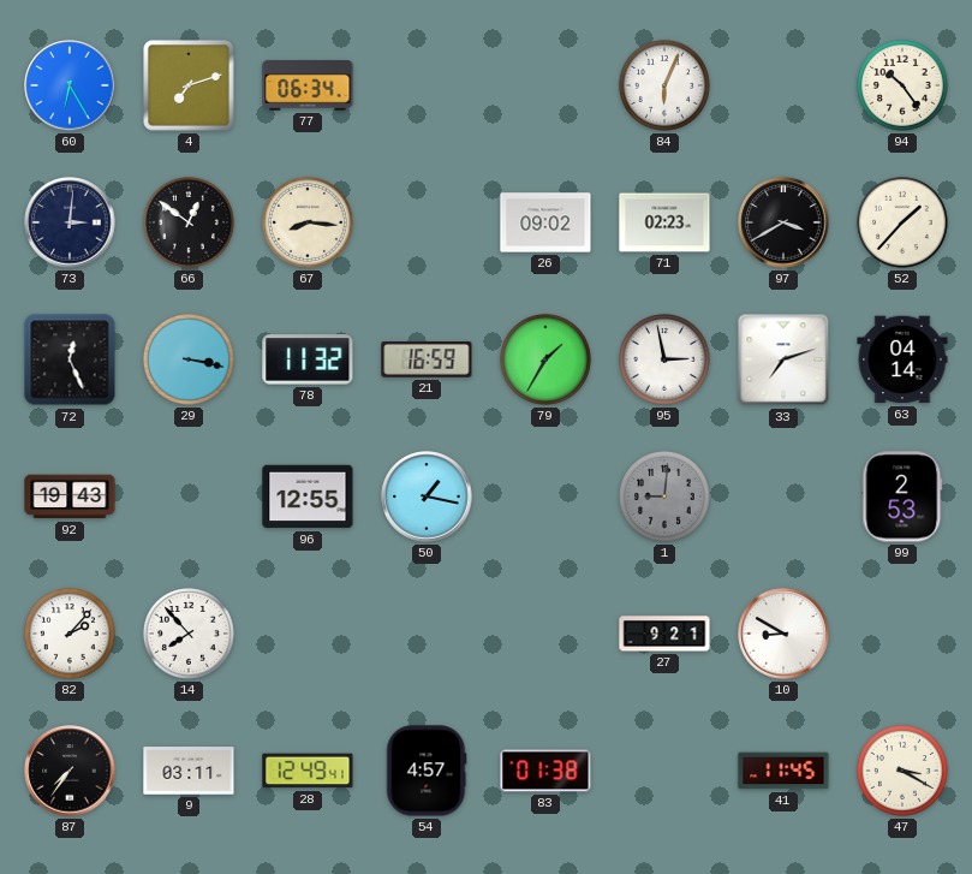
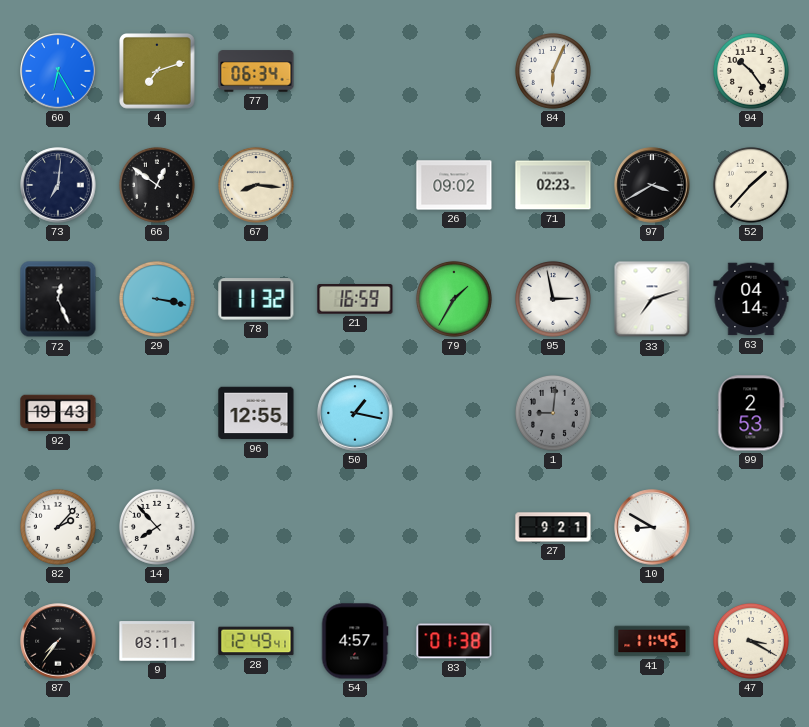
73: 3:01 -> 7:01 (58, 185)
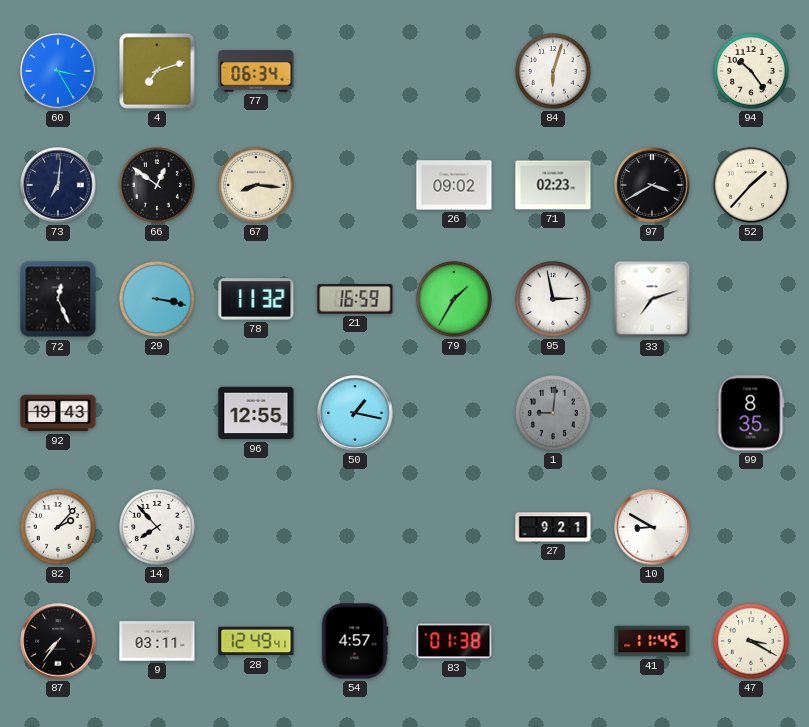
60: 6:25 -> 3:25 (58, 71)
84: 6:04 -> 6:03 (553, 71)
63: 04:14 -> none (751, 299)
99: 2:53 -> 8:35 (751, 413)
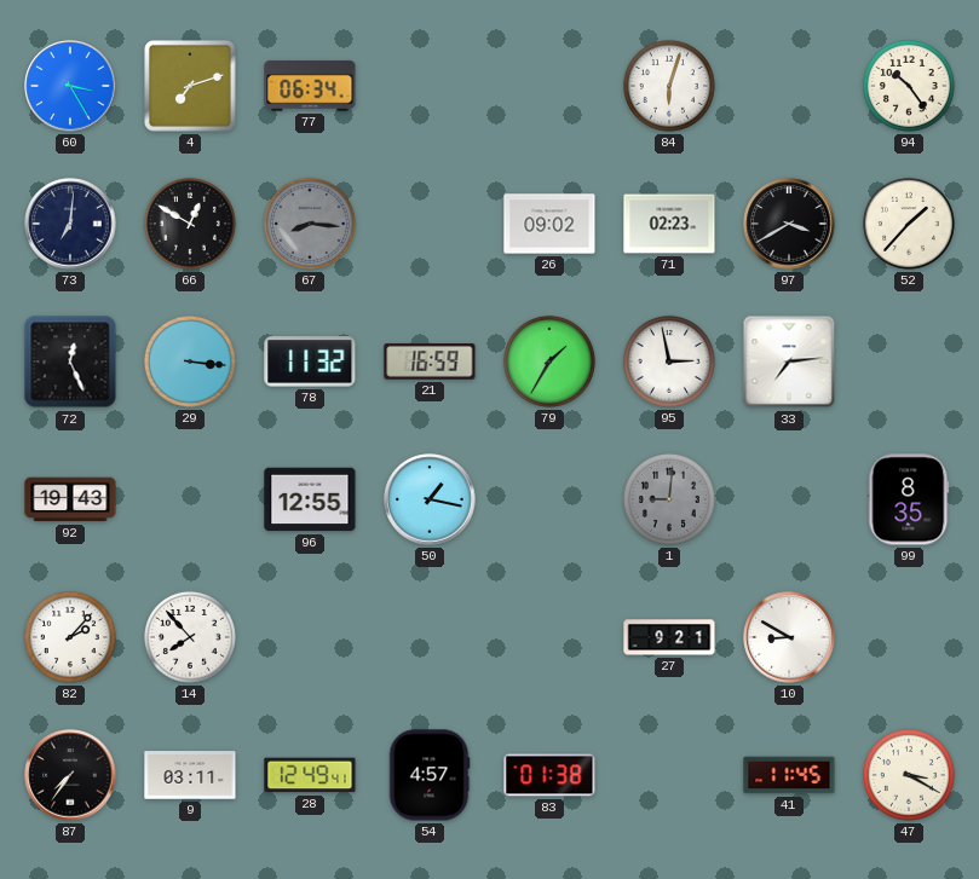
66: 12:51 -> 12:50 (190, 224)
67 dial: cream -> grey (310, 224)
29: 3:17 -> 3:16 (190, 362)
33: 7:12 -> 7:14 (789, 362)
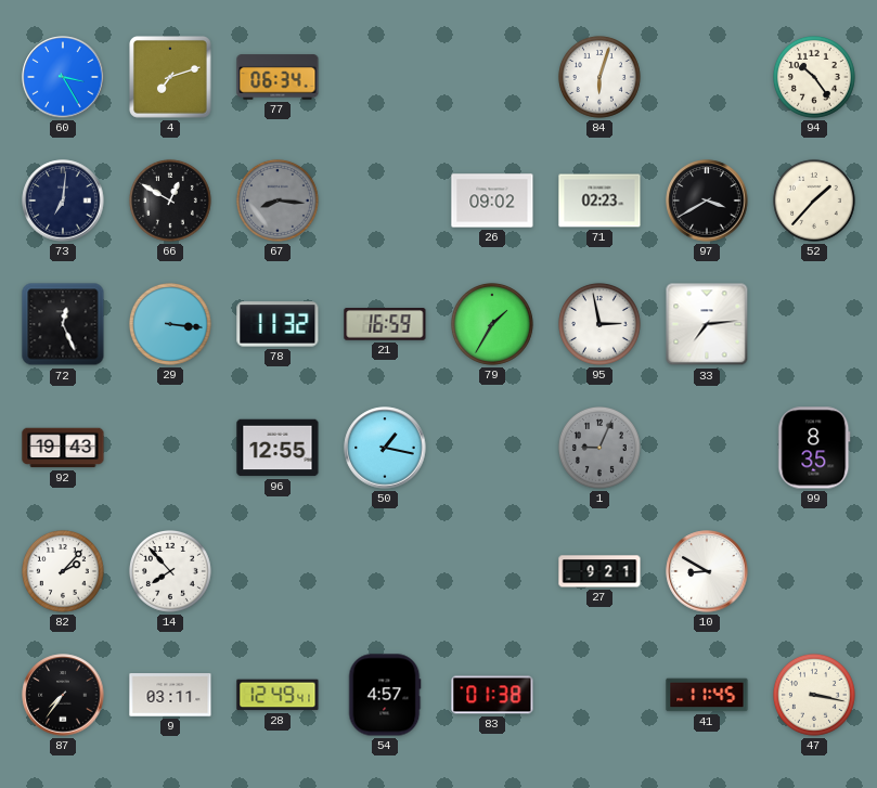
1: 9:01 -> 9:04 (599, 448)
47: 3:20 -> 3:17 (814, 695)
